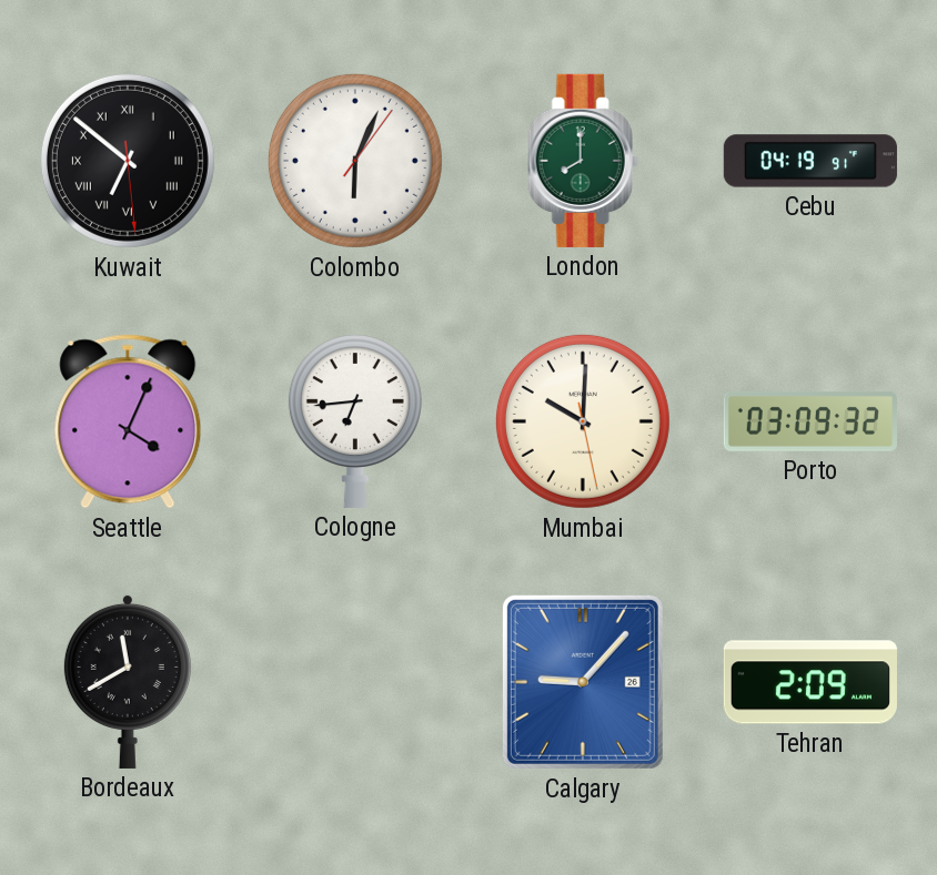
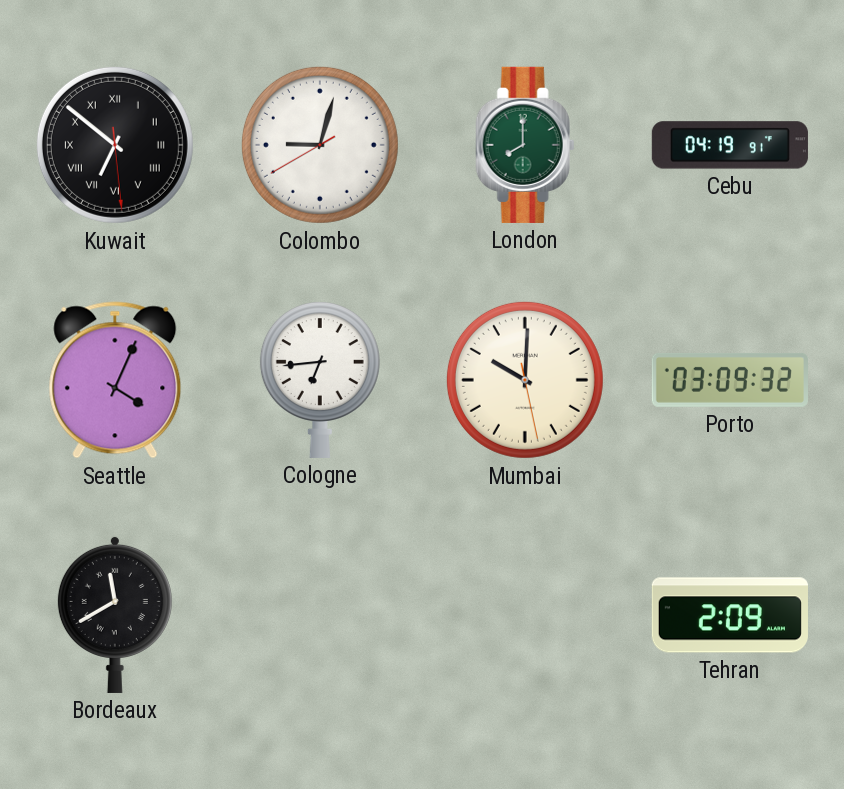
Colombo: 6:04 -> 9:02 (320, 145)
Calgary: 9:07 -> none (583, 682)
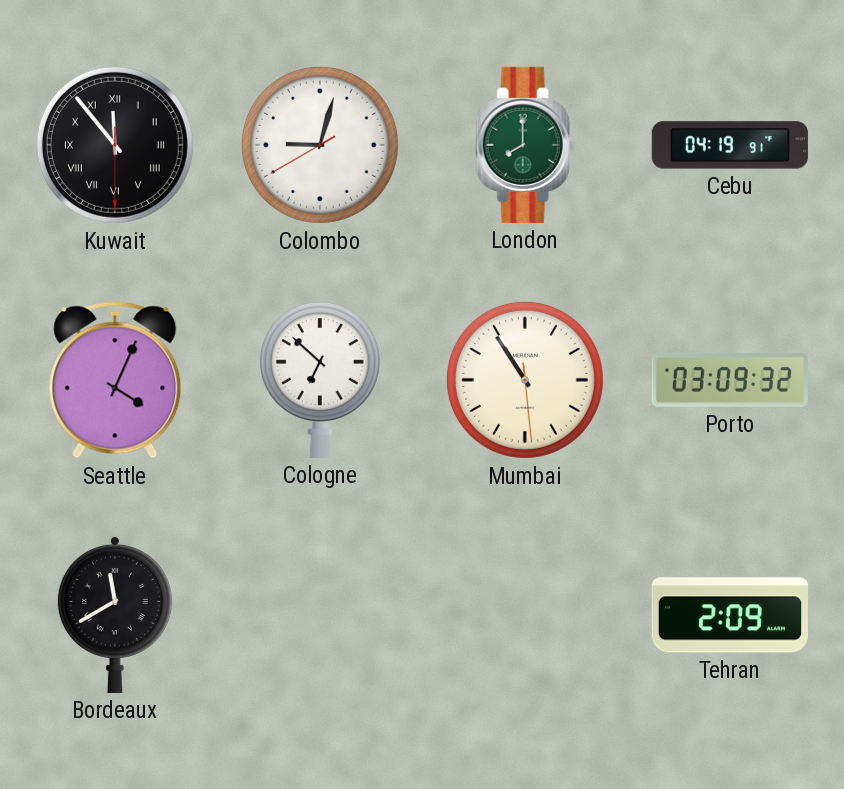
Kuwait: 6:51 -> 11:53 (115, 145)
Cologne: 6:44 -> 6:52 (320, 380)
Mumbai: 10:00 -> 10:54 (525, 380)
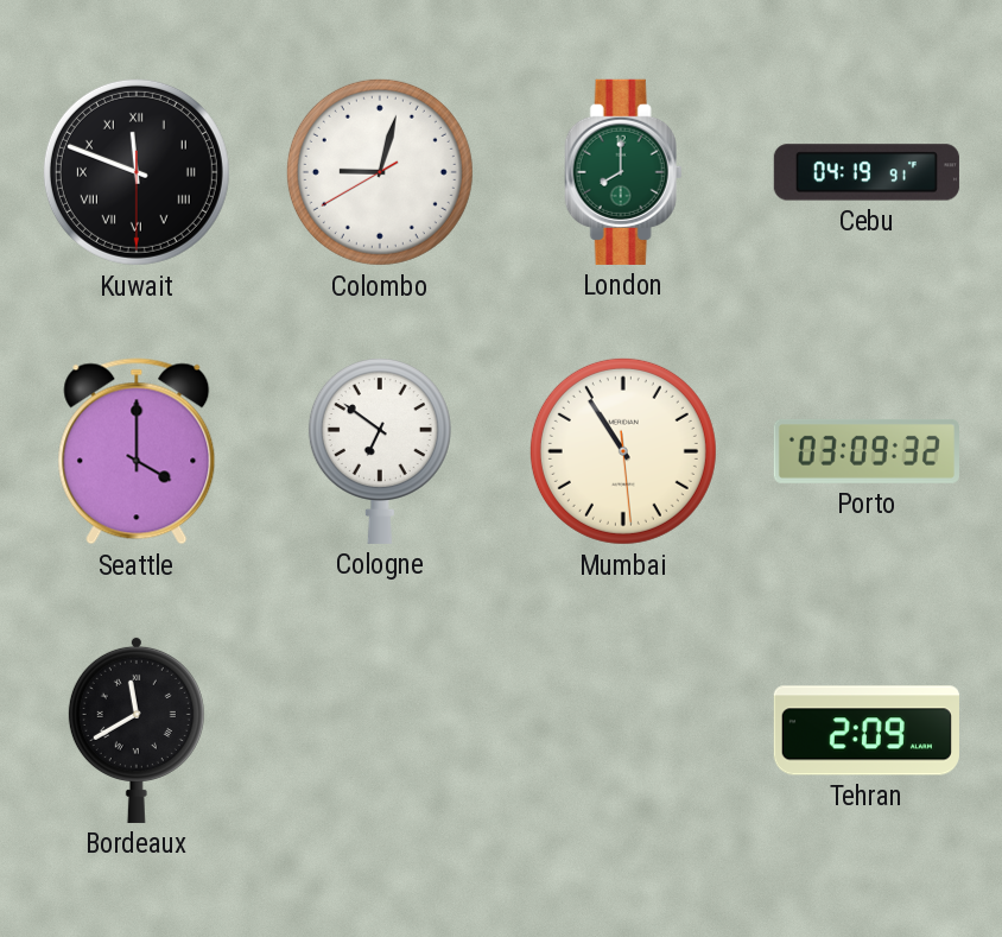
Kuwait: 11:53 -> 11:48 (137, 172)
Seattle: 4:04 -> 4:00 (137, 451)
Cologne: 6:52 -> 6:51 (380, 451)
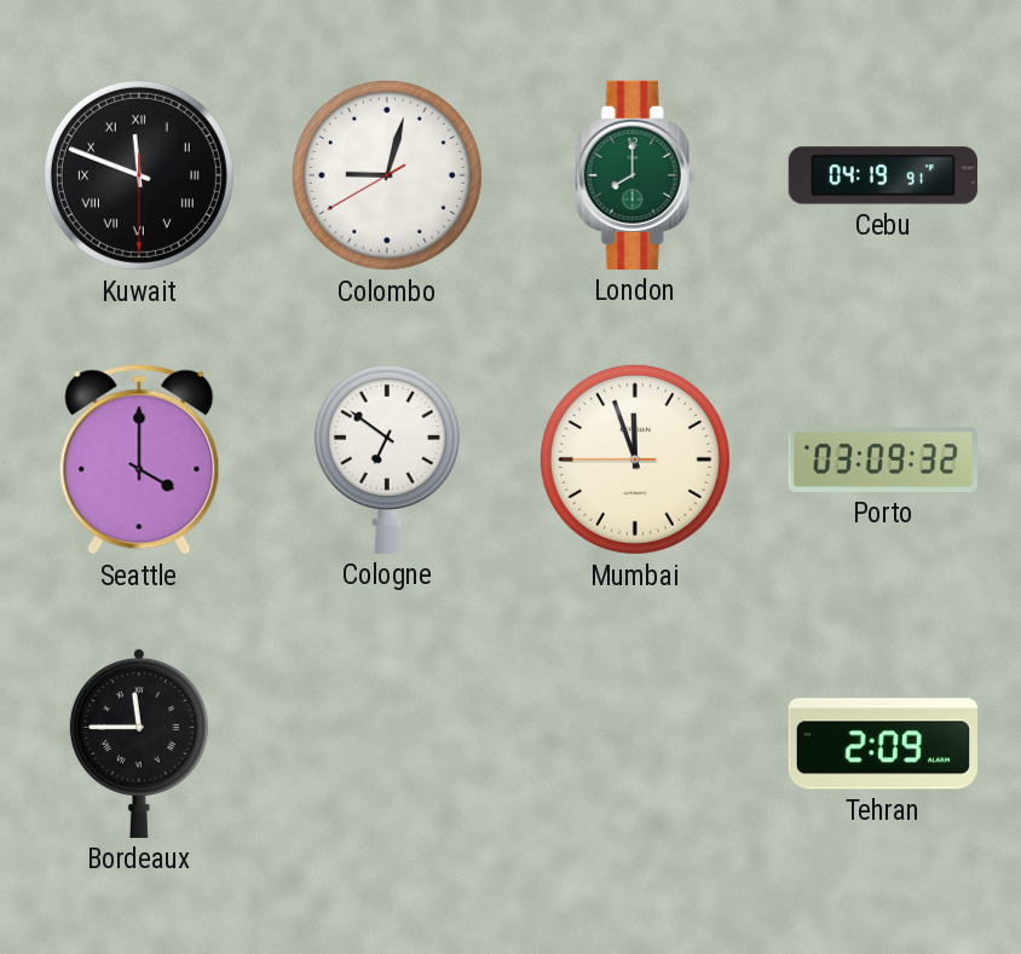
Mumbai: 10:54 -> 11:56 (635, 459)
Bordeaux: 11:40 -> 11:45 (139, 742)
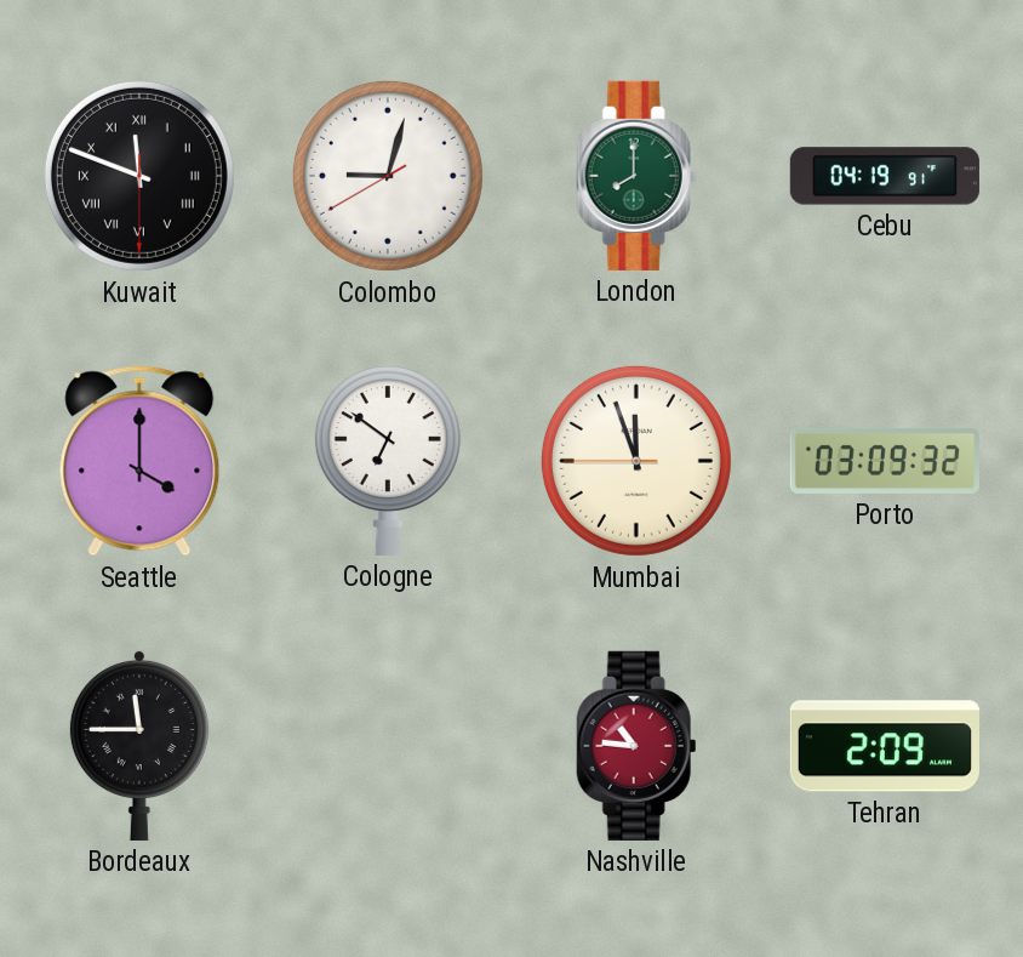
Nashville: none -> 10:46 (636, 746)
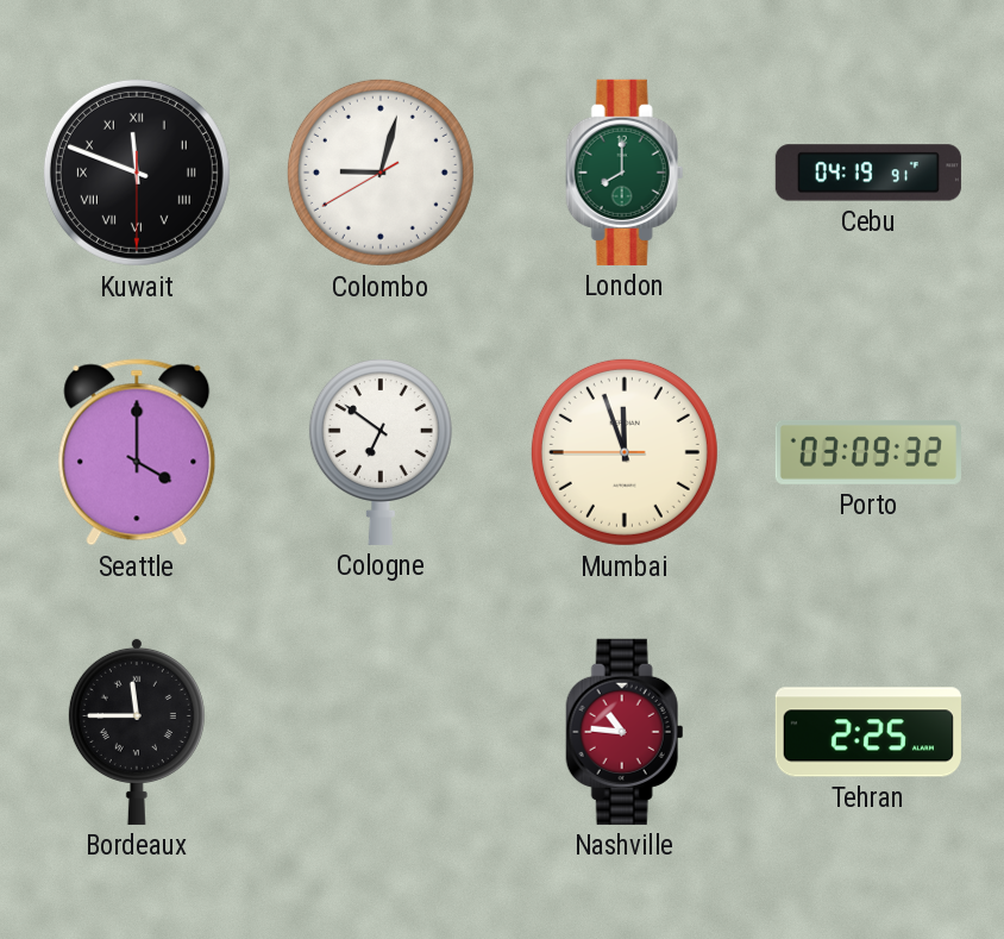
Tehran: 2:09 -> 2:25 (868, 732)
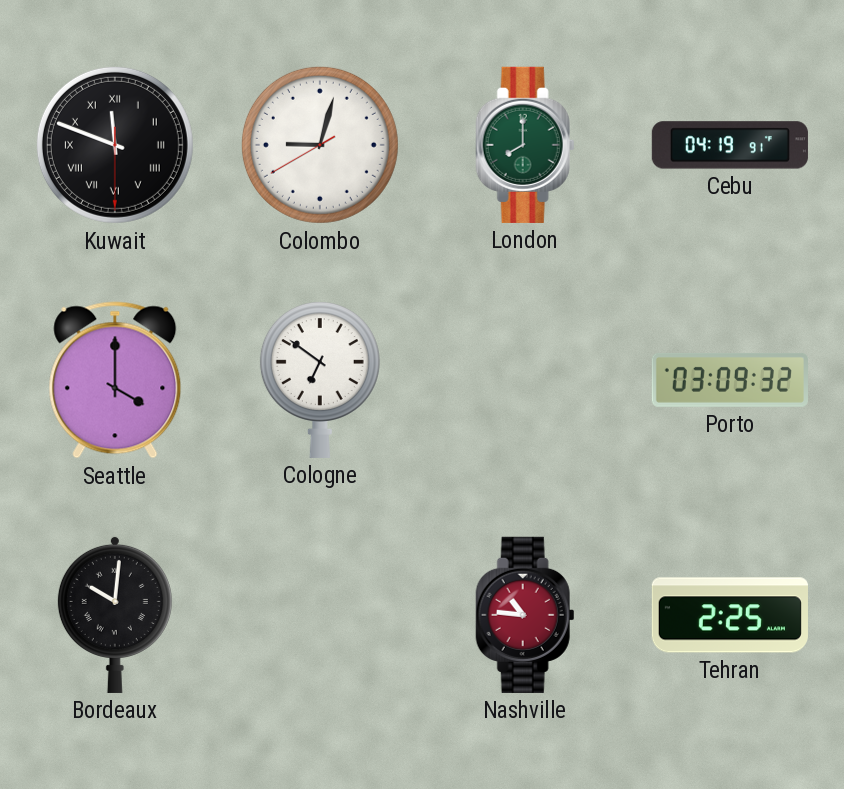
Mumbai: 11:56 -> none (625, 452)
Bordeaux: 11:45 -> 10:01 (115, 614)
